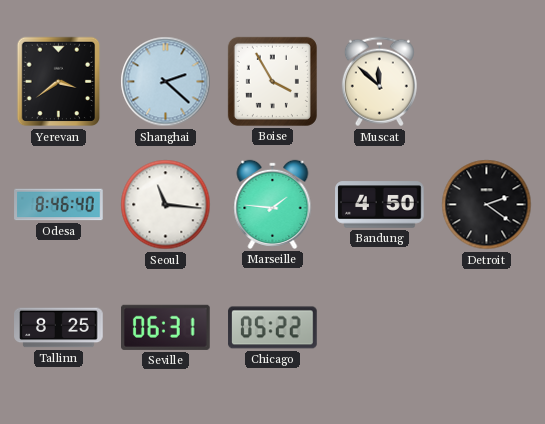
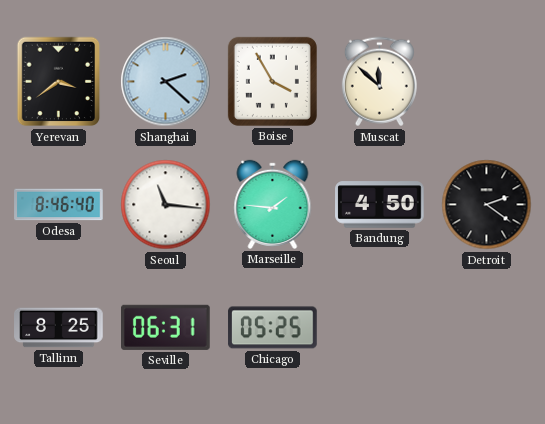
Chicago: 05:22 -> 05:25 (273, 328)
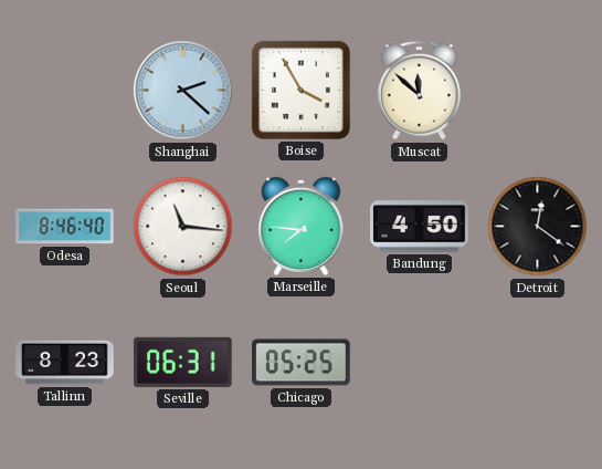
Yerevan: 3:39 -> none (59, 82)
Marseille: 1:46 -> 7:46 (302, 226)
Detroit: 2:21 -> 12:21 (538, 227)
Tallinn: 8:25 -> 8:23 (65, 363)
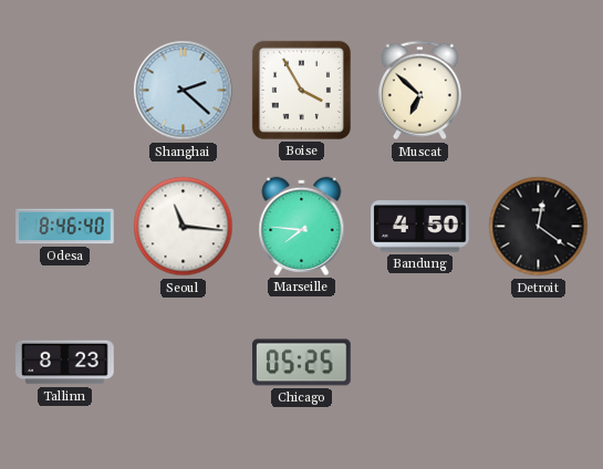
Muscat: 11:52 -> 6:52 (419, 91)
Seville: 06:31 -> none (183, 362)
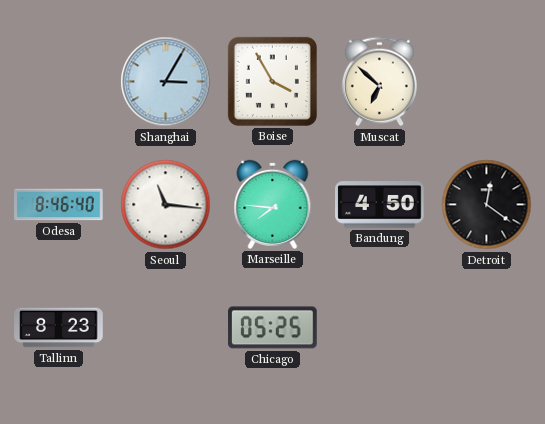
Shanghai: 2:22 -> 3:05 (166, 82)
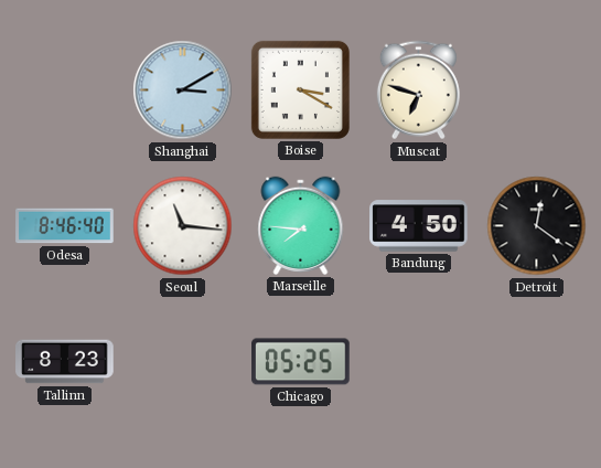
Shanghai: 3:05 -> 3:10 (183, 91)
Boise: 3:55 -> 3:20 (300, 89)
Muscat: 6:52 -> 6:48 (418, 91)
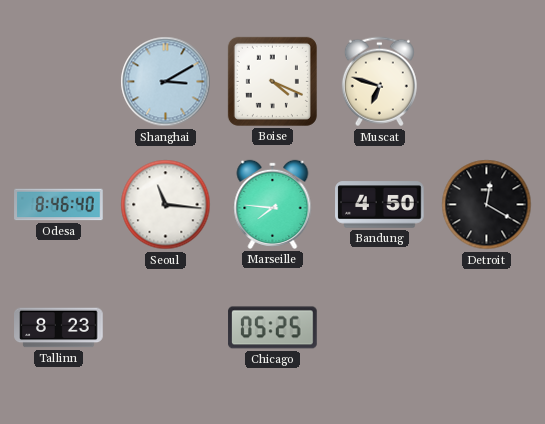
Boise: 3:20 -> 4:19 (272, 81)
Detroit: 12:21 -> 12:20 (487, 205)
